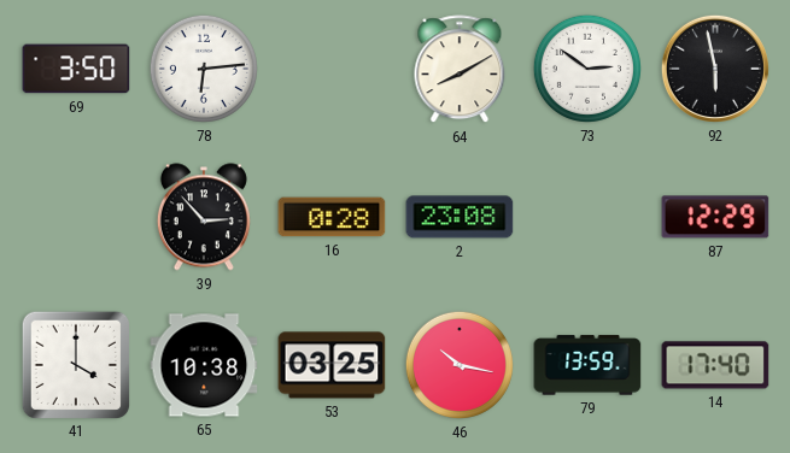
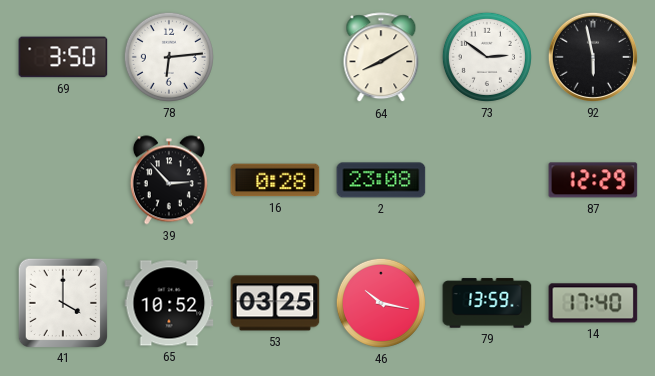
65: 10:38 -> 10:52 (169, 303)
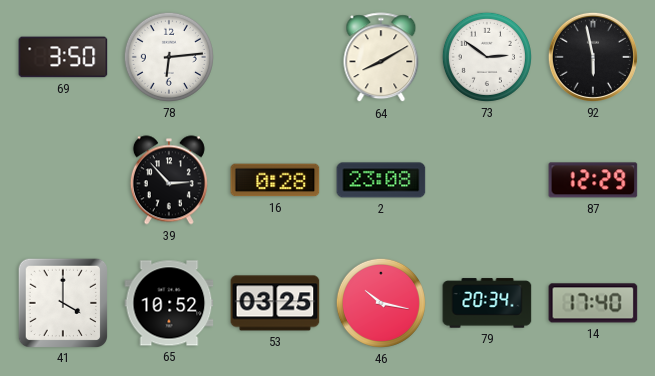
79: 13:59 -> 20:34 (487, 303)
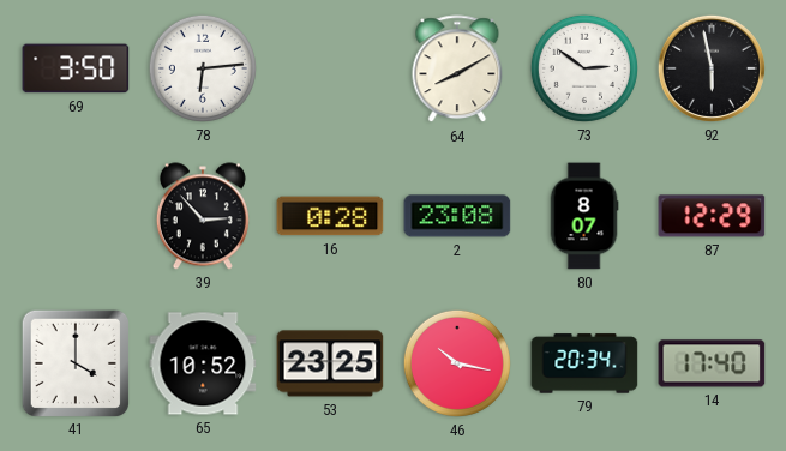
80: none -> 8:07 (584, 216)
53: 03:25 -> 23:25 (330, 363)
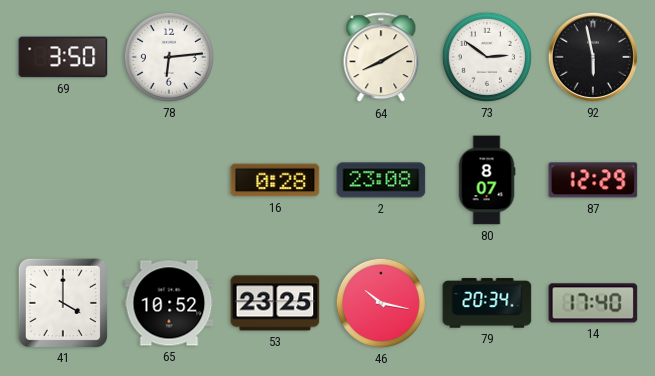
39: 2:53 -> none (203, 216)
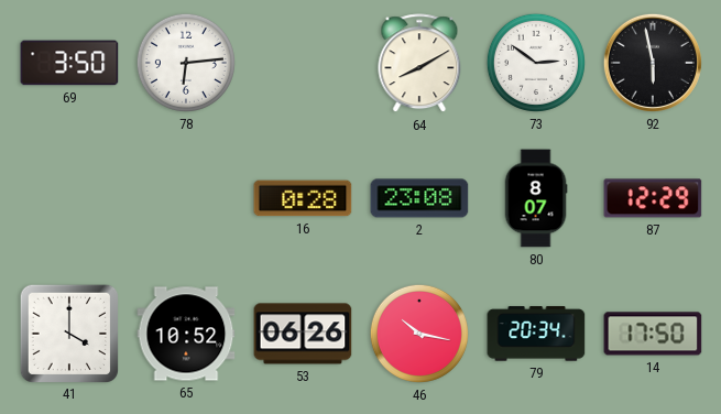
53: 23:25 -> 06:26 (303, 334)
14: 17:40 -> 17:50 (653, 334)
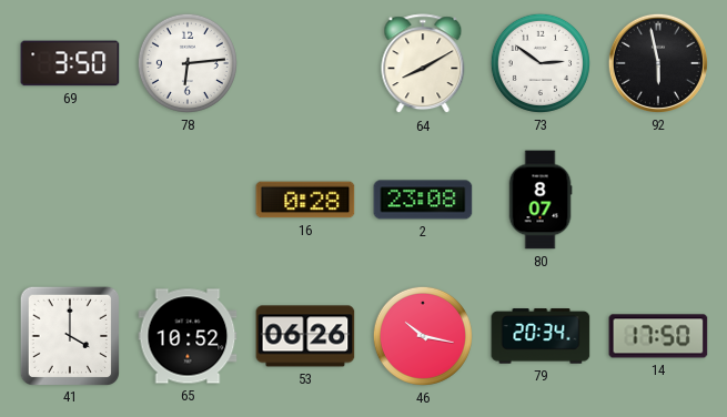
87: 12:29 -> none (653, 198)
